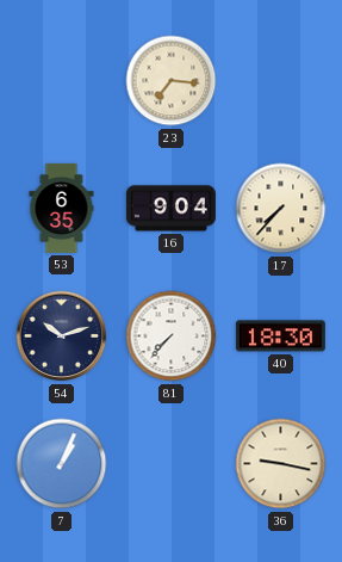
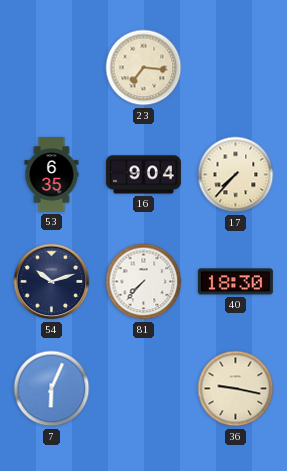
7: 1:04 -> 6:04 (52, 389)
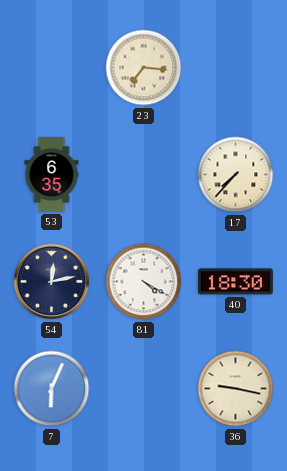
16: 9:04 -> none (143, 175)
54: 10:12 -> 12:13 (52, 282)
81: 7:37 -> 4:20 (144, 282)
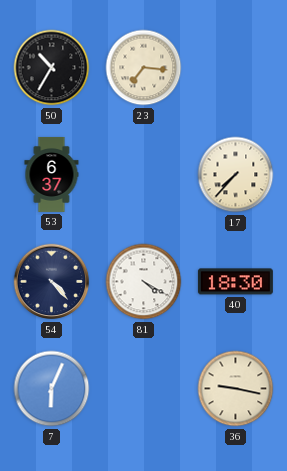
50: none -> 10:35 (52, 68)
53: 6:35 -> 6:37 (52, 174)
54: 12:13 -> 4:23 (52, 282)
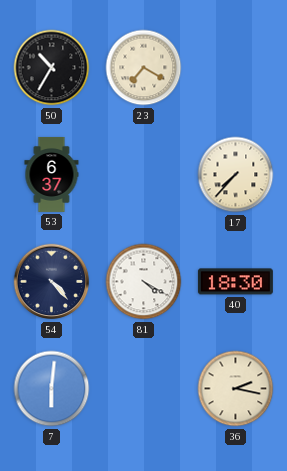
23: 7:16 -> 7:20 (144, 68)
7: 6:04 -> 6:01 (52, 389)
36: 9:17 -> 2:17 (236, 389)
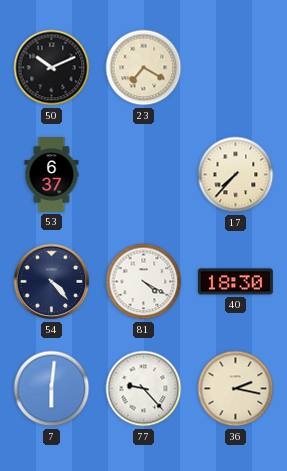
50: 10:35 -> 10:11 (52, 68)
77: none -> 9:23 (144, 389)
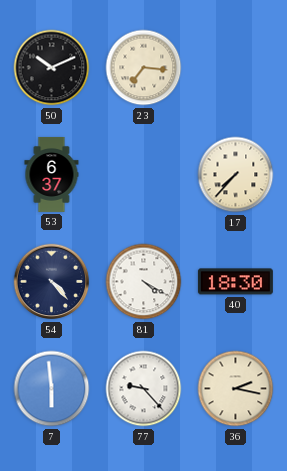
23: 7:20 -> 7:16 (144, 68)
7: 6:01 -> 5:59 (52, 389)
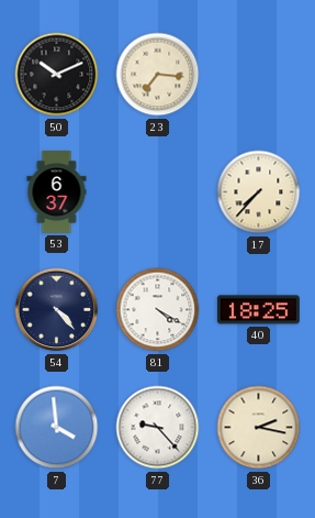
40: 18:30 -> 18:25 (258, 310)
7: 5:59 -> 3:59 (57, 428)
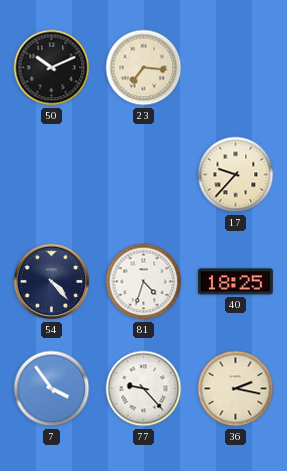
53: 6:37 -> none (57, 191)
17: 7:37 -> 9:37 (236, 175)
81: 4:20 -> 4:33 (144, 282)
7: 3:59 -> 3:54 (52, 389)
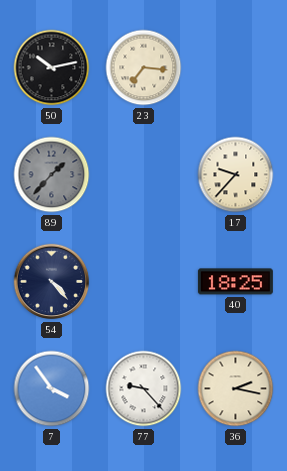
50: 10:11 -> 10:13 (52, 68)
89: none -> 1:37 (52, 175)
81: 4:33 -> none (144, 282)
